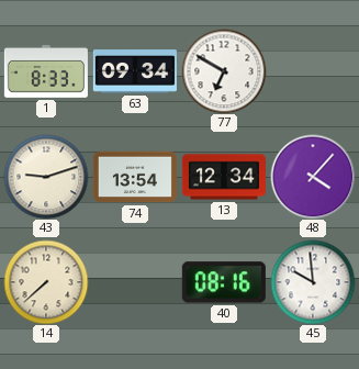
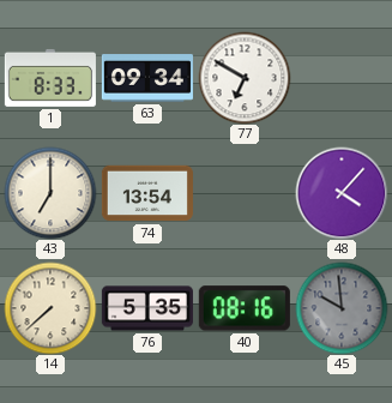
43: 9:12 -> 7:00 (50, 193)
13: 12:34 -> none (224, 177)
76: none -> 5:35 (147, 308)
45 dial: white -> grey (342, 308)
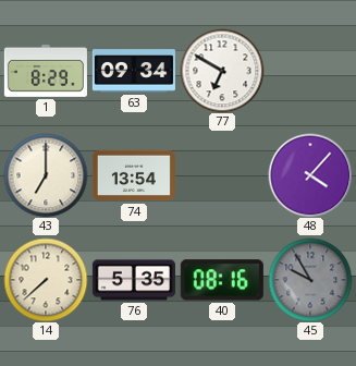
1: 8:33 -> 8:29 (46, 71)
45: 9:59 -> 9:55 (310, 280)
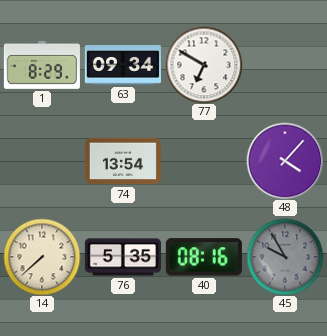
43: 7:00 -> none (46, 175)
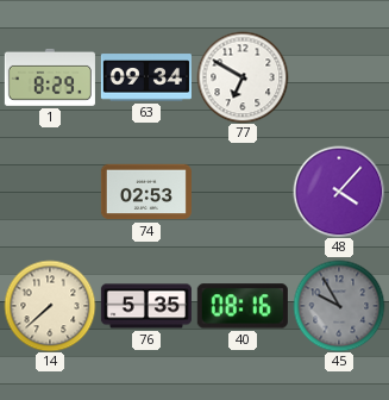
74: 13:54 -> 02:53 (146, 192)
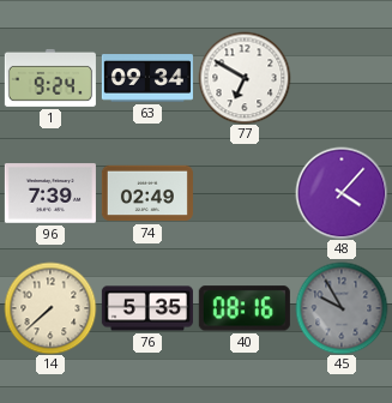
1: 8:29 -> 9:24 (50, 78)
96: none -> 7:39 (50, 193)
74: 02:53 -> 02:49 (147, 193)
